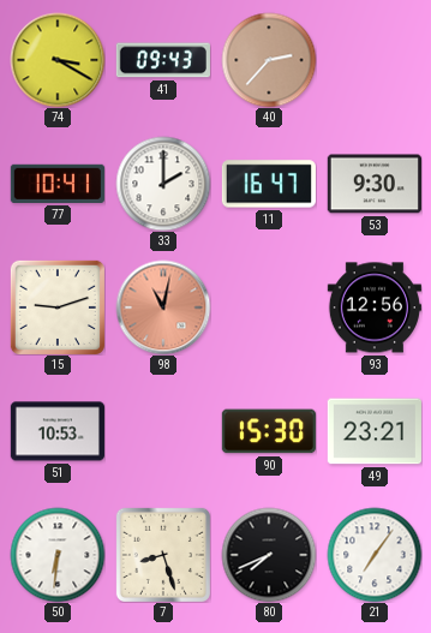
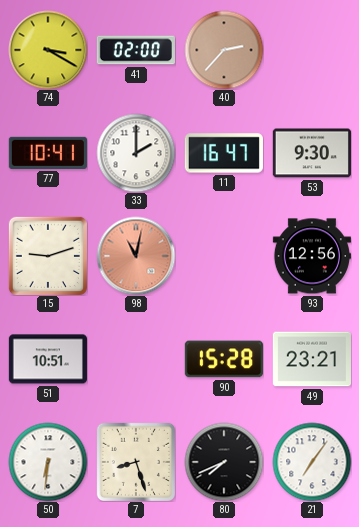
41: 09:43 -> 02:00 (136, 50)
51: 10:53 -> 10:51 (48, 359)
90: 15:30 -> 15:28 (224, 359)
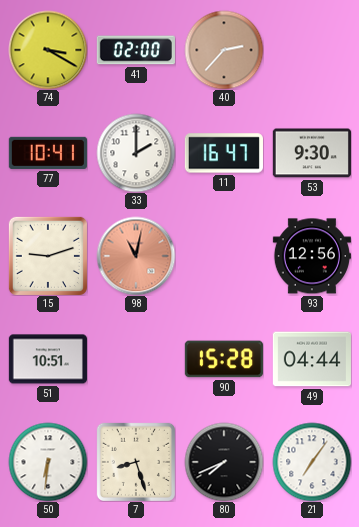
49: 23:21 -> 04:44 (312, 359)
